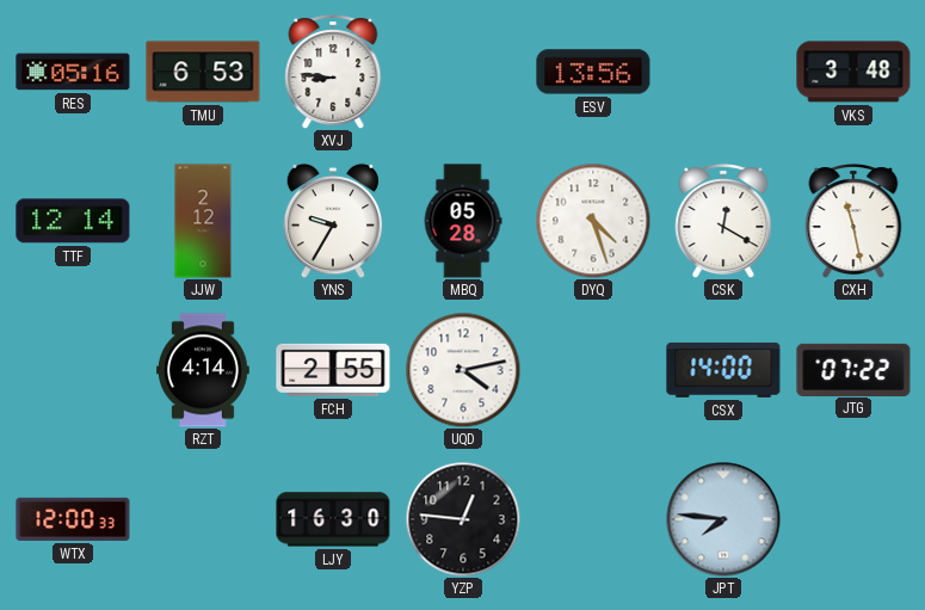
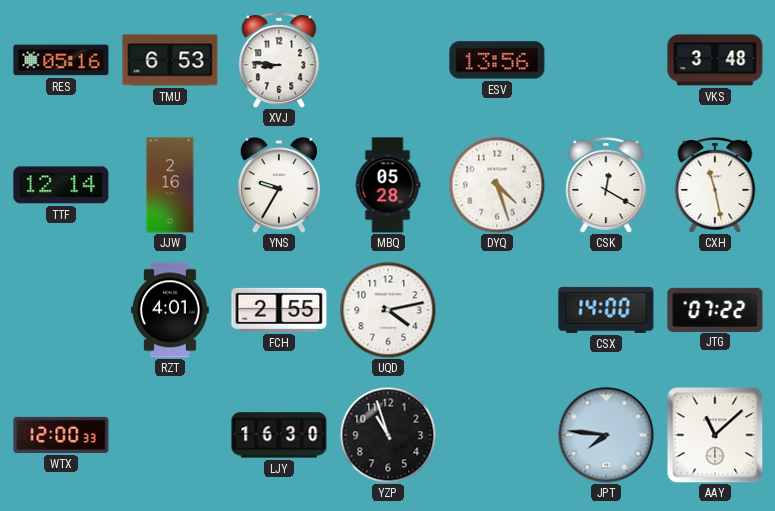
JJW: 2:12 -> 2:16 (170, 185)
RZT: 4:14 -> 4:01 (170, 310)
YZP: 12:46 -> 10:57 (388, 435)
AAY: none -> 11:08 (715, 435)
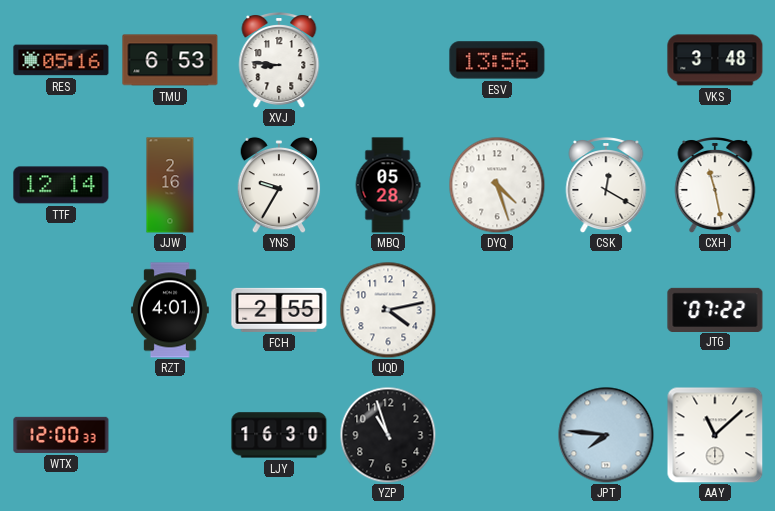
CSX: 14:00 -> none (606, 310)
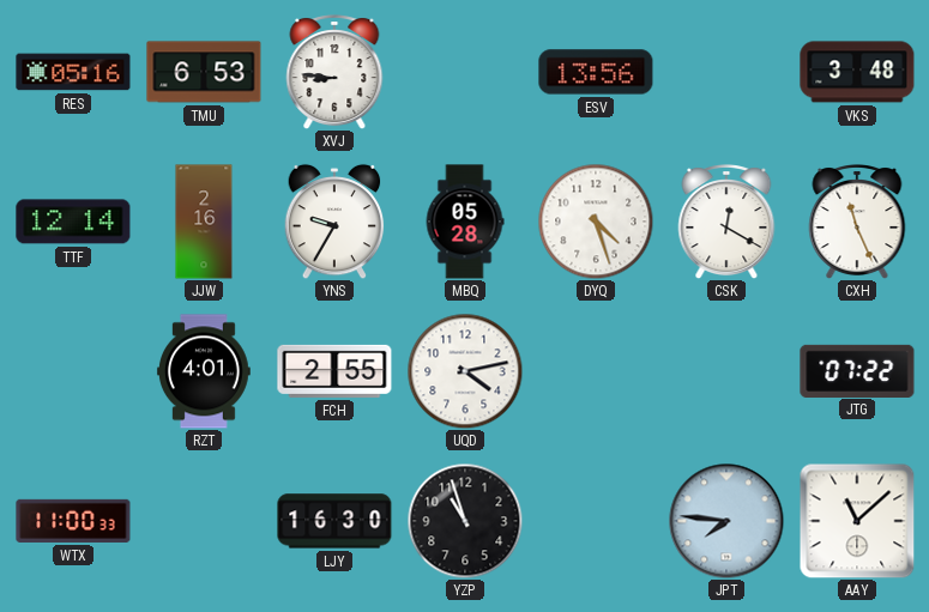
CXH: 11:28 -> 11:26 (857, 223)
WTX: 12:00 -> 11:00 (73, 521)
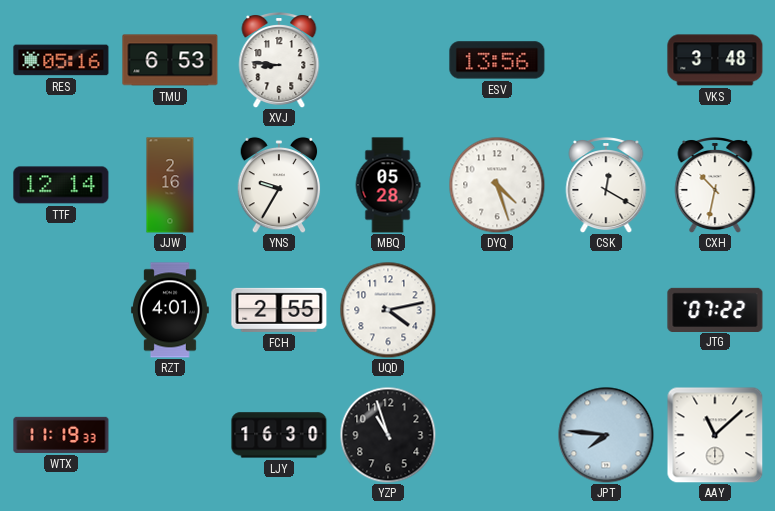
CXH: 11:26 -> 10:32 (715, 186)
WTX: 11:00 -> 11:19 (61, 435)
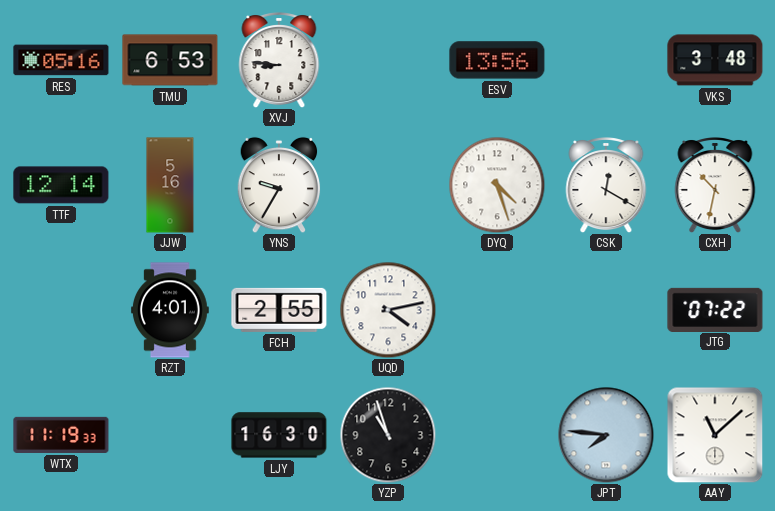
JJW: 2:16 -> 5:16 (170, 185)
MBQ: 05:28 -> none (388, 185)
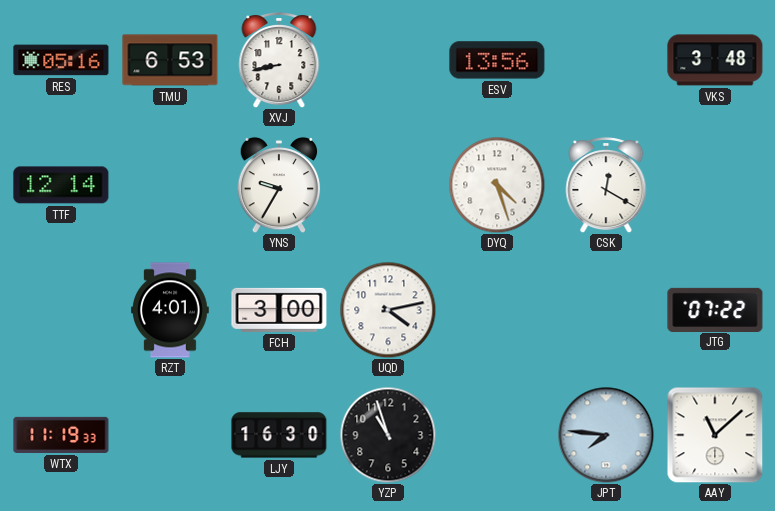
XVJ: 8:46 -> 8:43 (279, 61)
JJW: 5:16 -> none (170, 185)
CXH: 10:32 -> none (715, 186)
FCH: 2:55 -> 3:00 (279, 310)
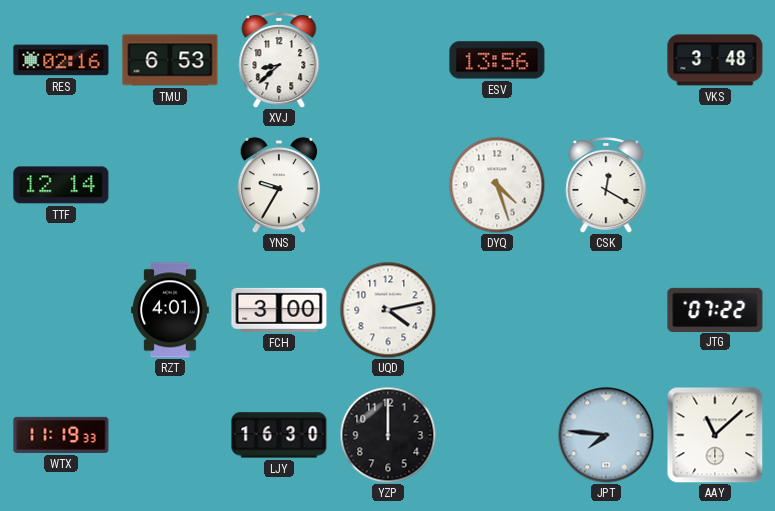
RES: 05:16 -> 02:16 (61, 60)
XVJ: 8:43 -> 8:38 (279, 61)
YZP: 10:57 -> 12:00 (388, 435)
